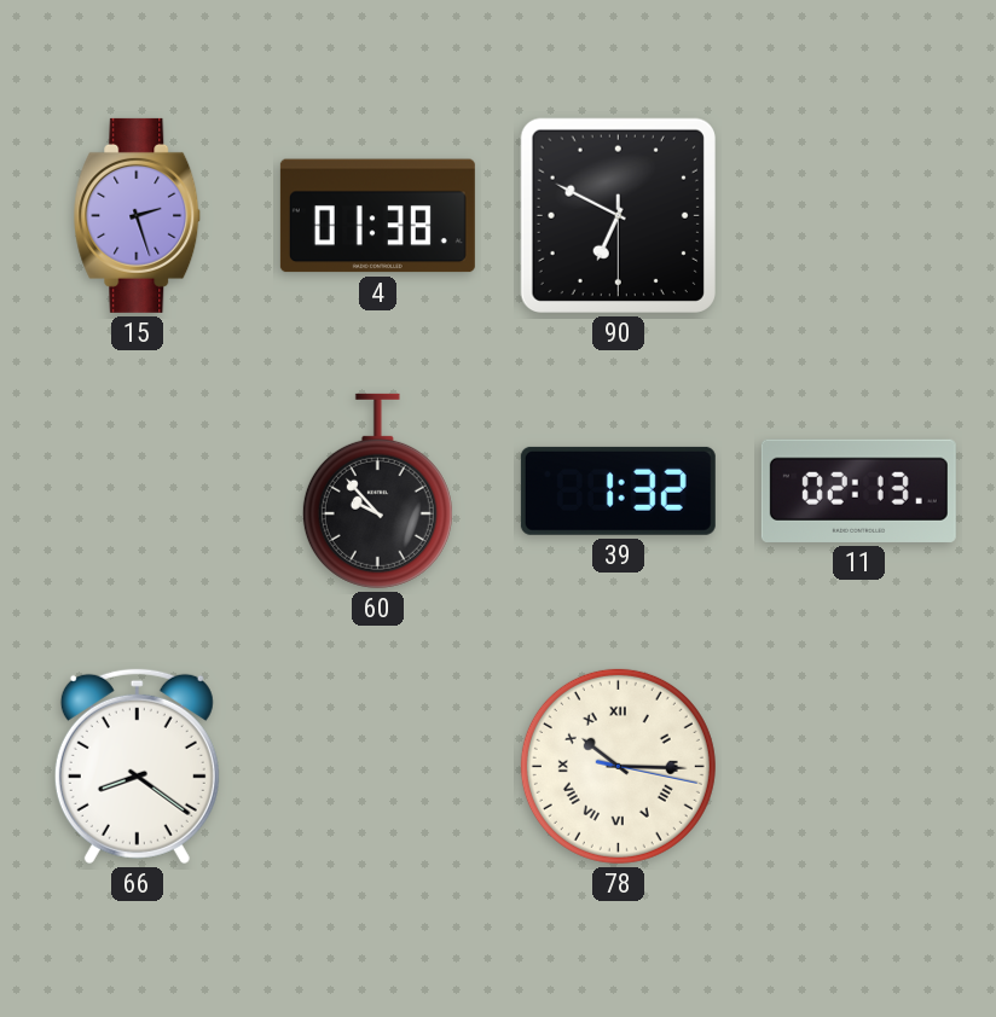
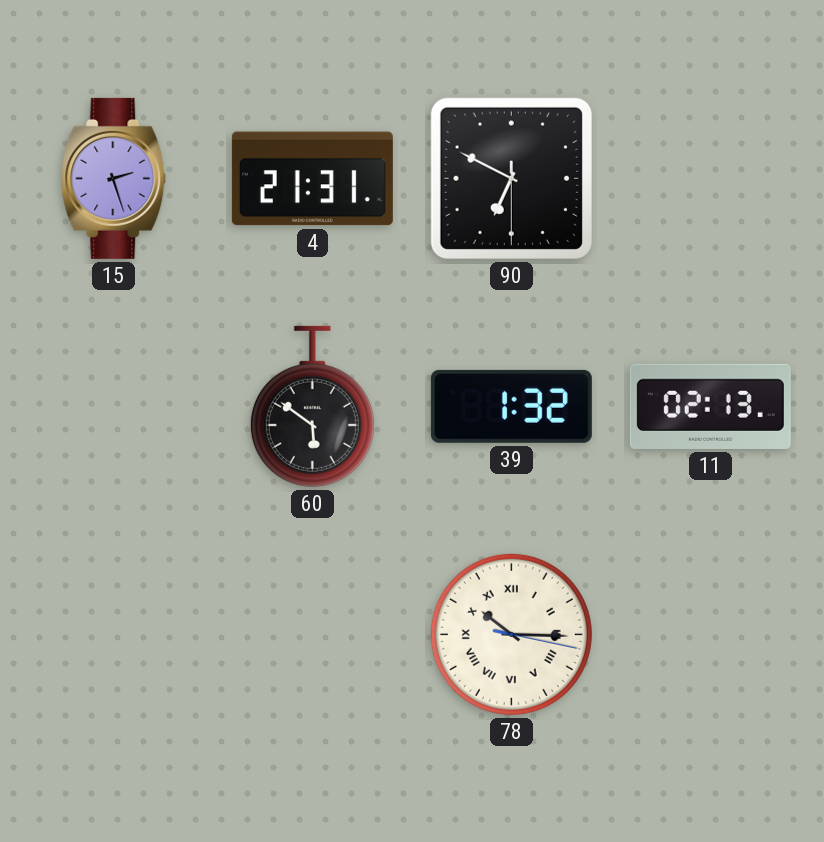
4: 01:38 -> 21:31 (312, 179)
60: 9:53 -> 5:51 (312, 406)
66: 8:21 -> none (137, 766)
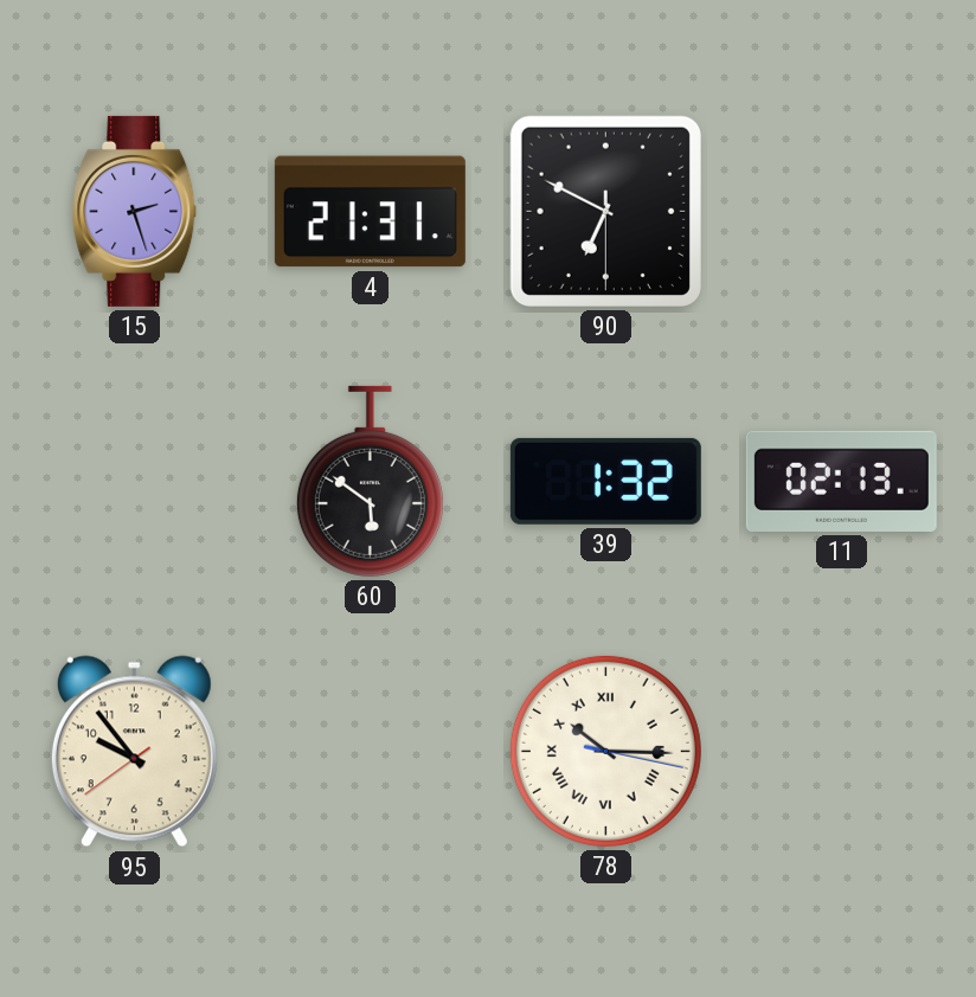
95: none -> 9:53 (134, 752)
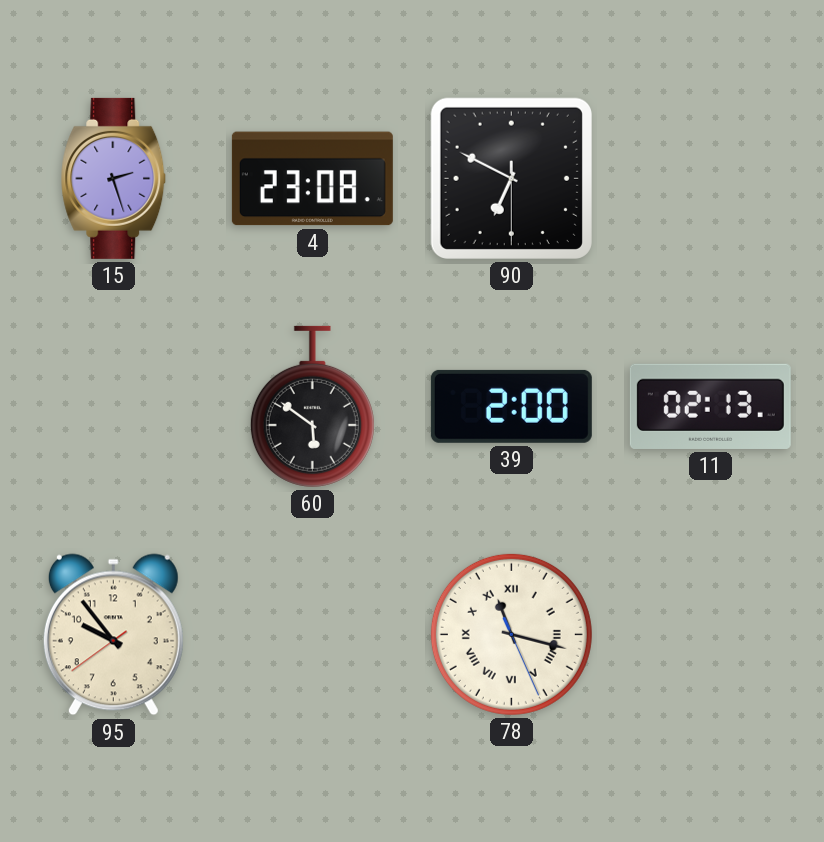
4: 21:31 -> 23:08 (312, 179)
39: 1:32 -> 2:00 (511, 406)
78: 10:15 -> 11:17 (511, 634)
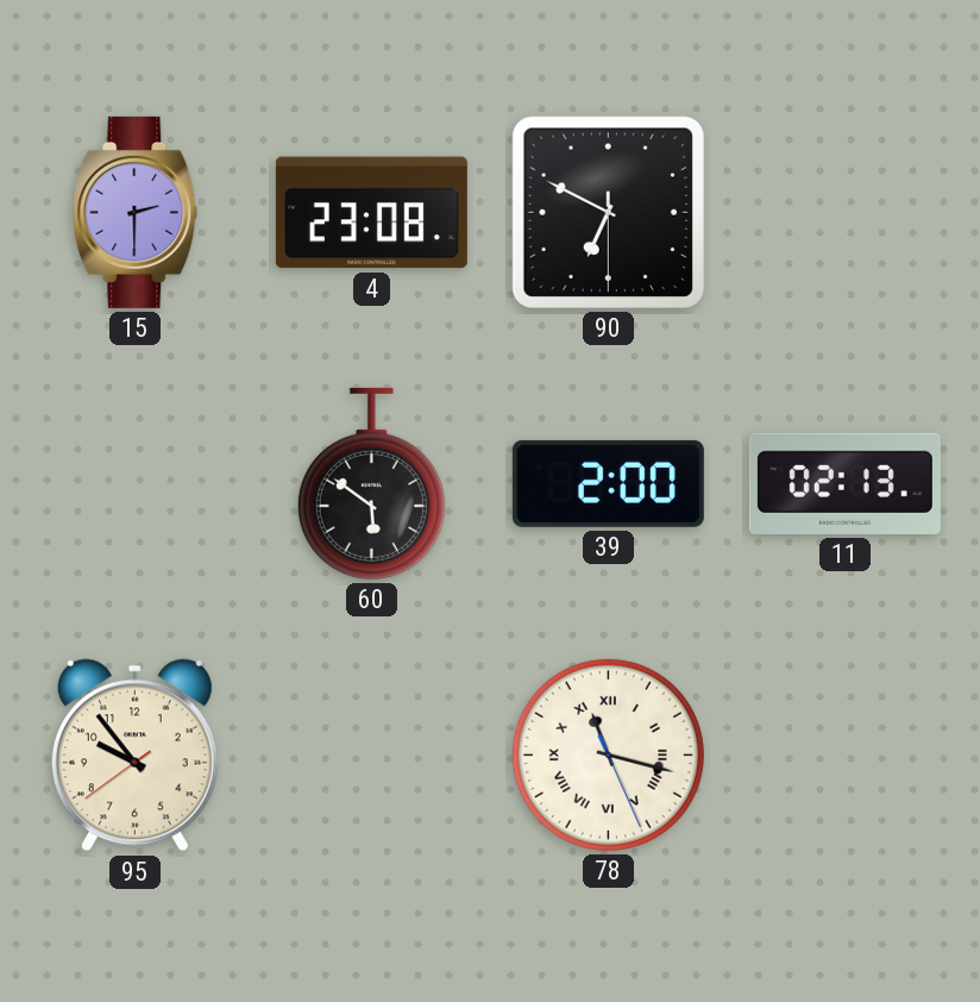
15: 2:27 -> 2:30 (136, 212)
